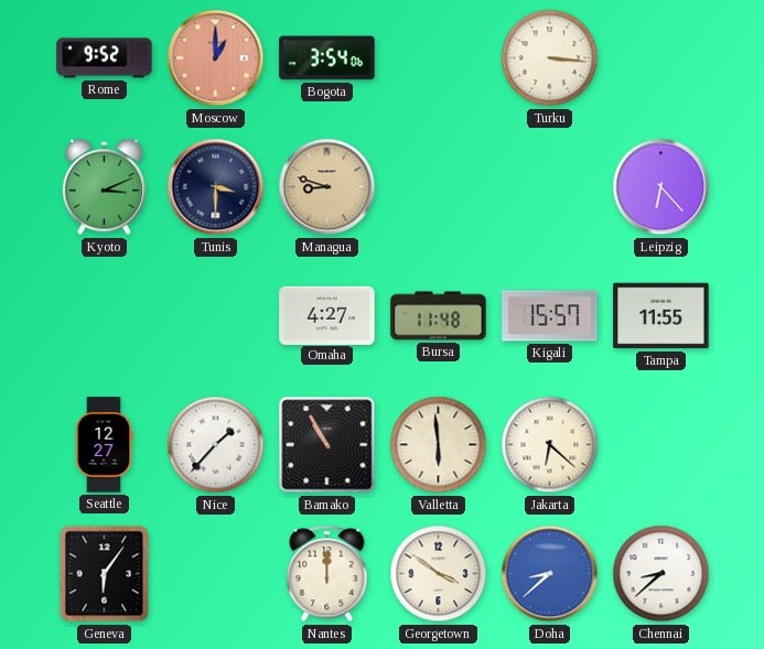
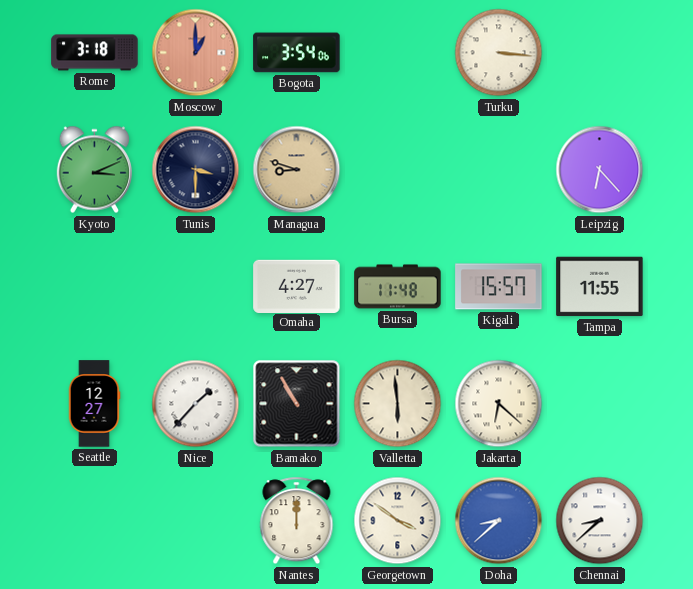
Rome: 9:52 -> 3:18 (95, 53)
Geneva: 6:06 -> none (105, 574)
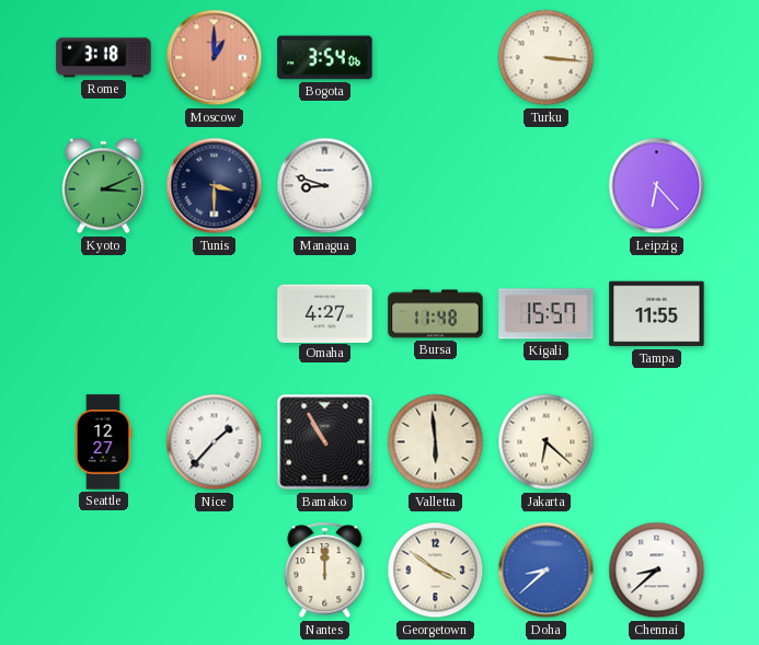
Managua dial: champagne -> white (325, 186)
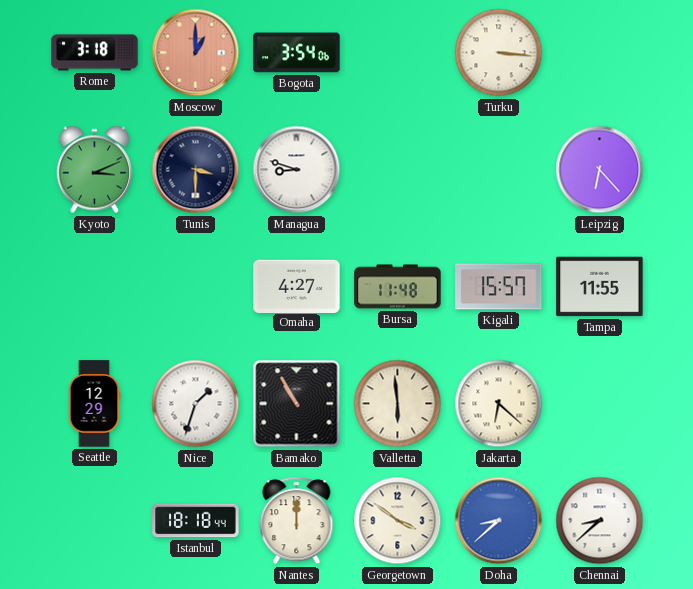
Seattle: 12:27 -> 12:29 (94, 404)
Nice: 1:37 -> 1:33 (196, 404)
Istanbul: none -> 18:18 (196, 521)
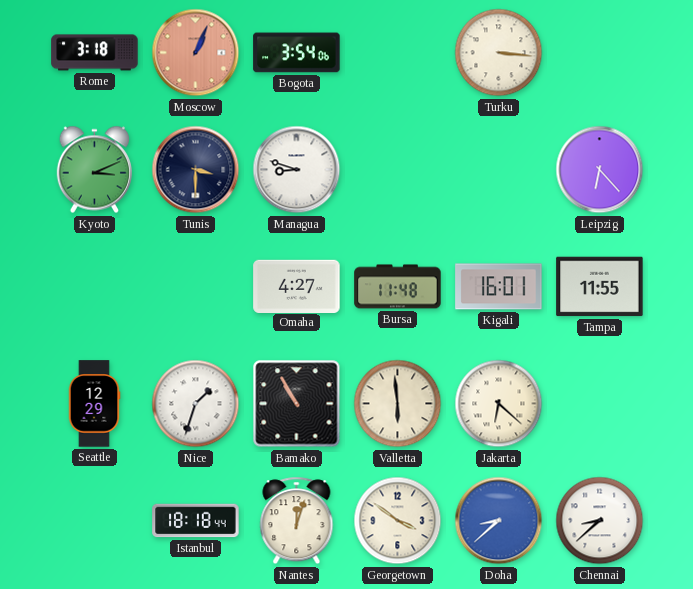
Moscow: 1:00 -> 1:04 (196, 53)
Kigali: 15:57 -> 16:01 (499, 287)
Nantes: 12:00 -> 12:03 (297, 521)
